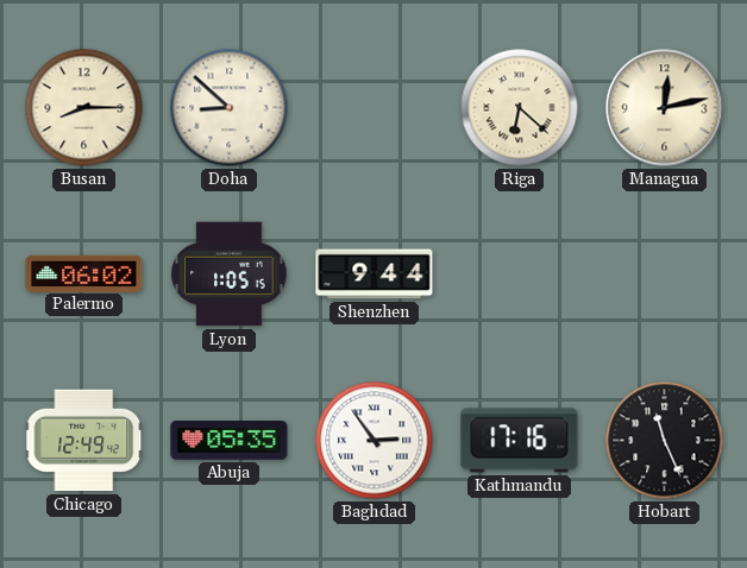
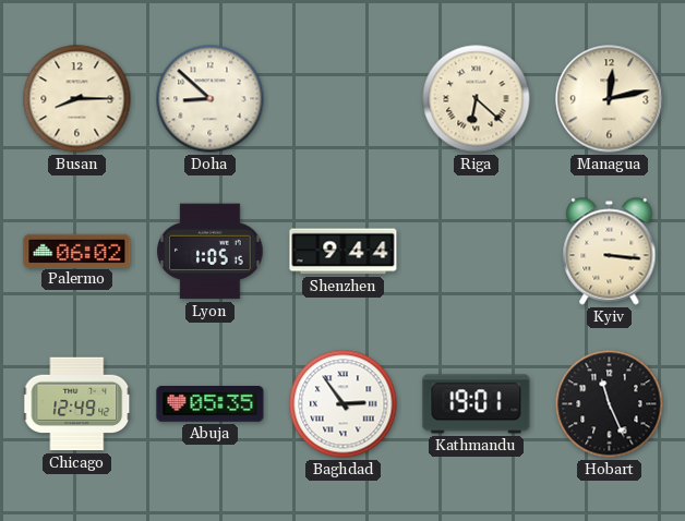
Kyiv: none -> 3:16 (610, 252)
Kathmandu: 17:16 -> 19:01 (477, 404)
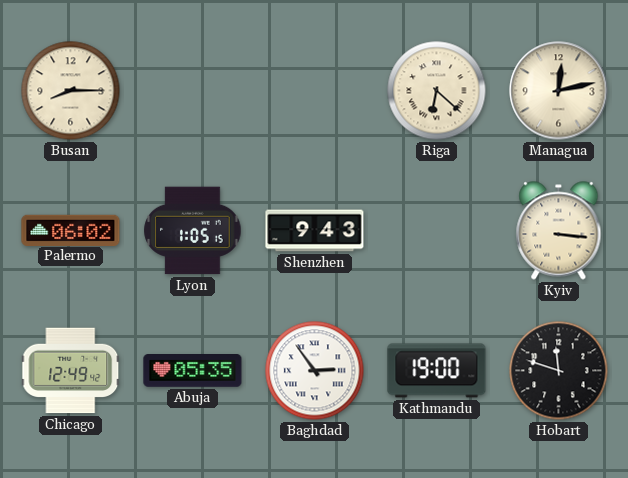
Doha: 8:52 -> none (211, 99)
Shenzhen: 9:44 -> 9:43 (315, 231)
Kathmandu: 19:01 -> 19:00 (437, 371)
Hobart: 11:26 -> 11:48 (559, 371)
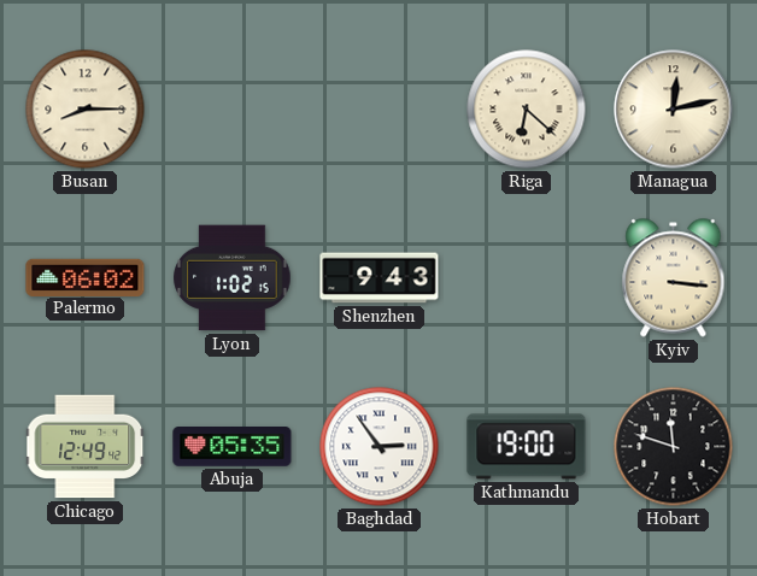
Lyon: 1:05 -> 1:02 (233, 278)
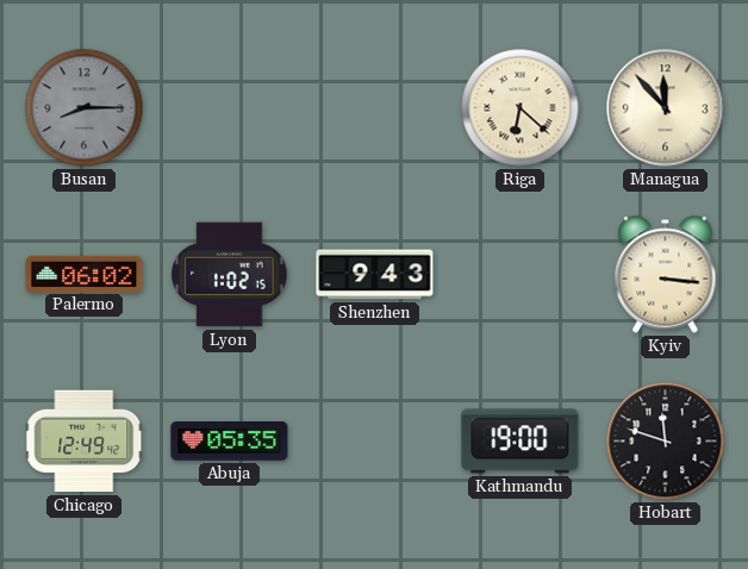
Busan dial: cream -> grey (85, 108)
Managua: 12:13 -> 11:53 (666, 108)
Baghdad: 2:54 -> none (380, 447)
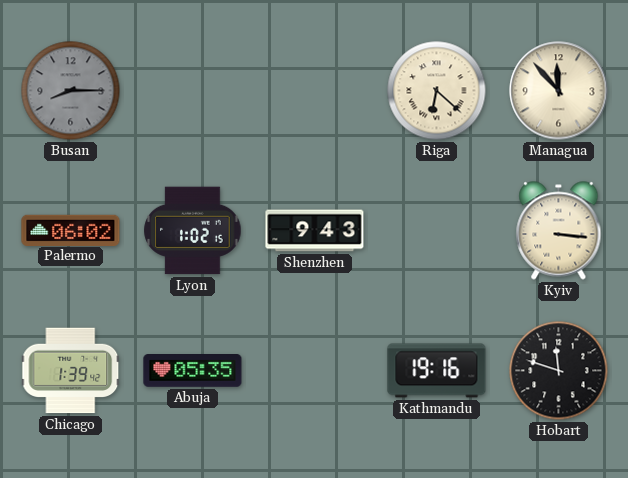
Chicago: 12:49 -> 1:39 (71, 371)
Kathmandu: 19:00 -> 19:16 (437, 371)
